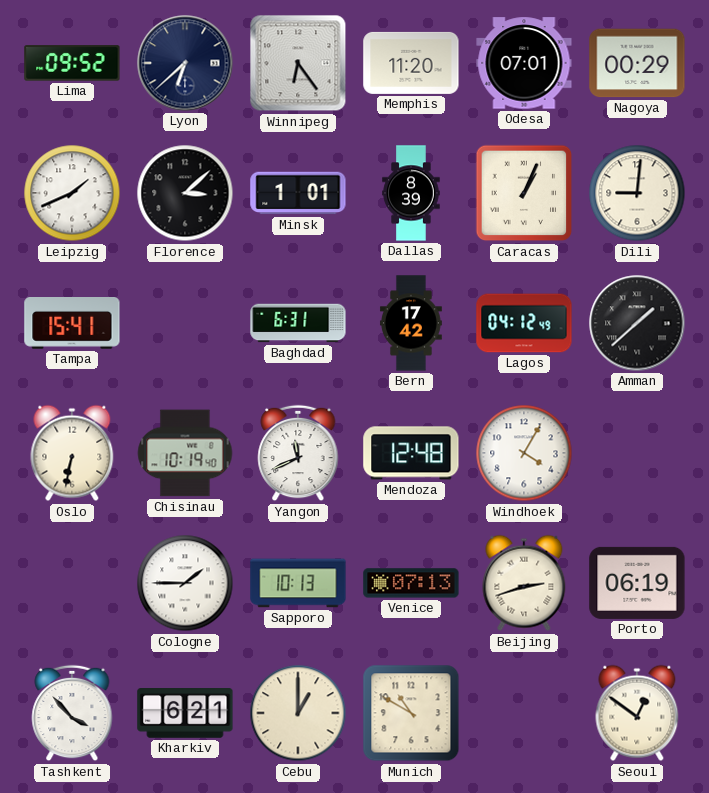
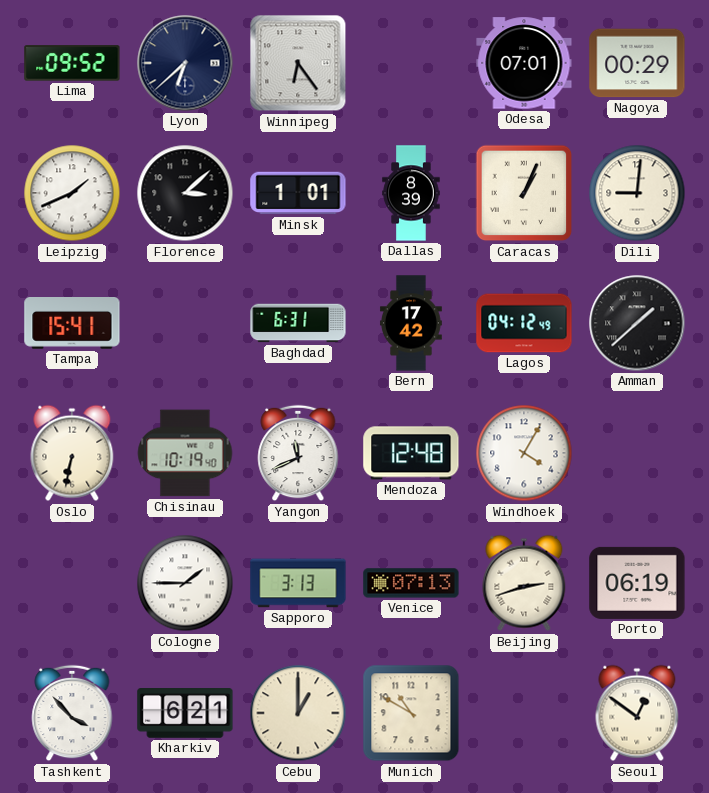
Memphis: 11:20 -> none (411, 63)
Sapporo: 10:13 -> 3:13 (298, 583)
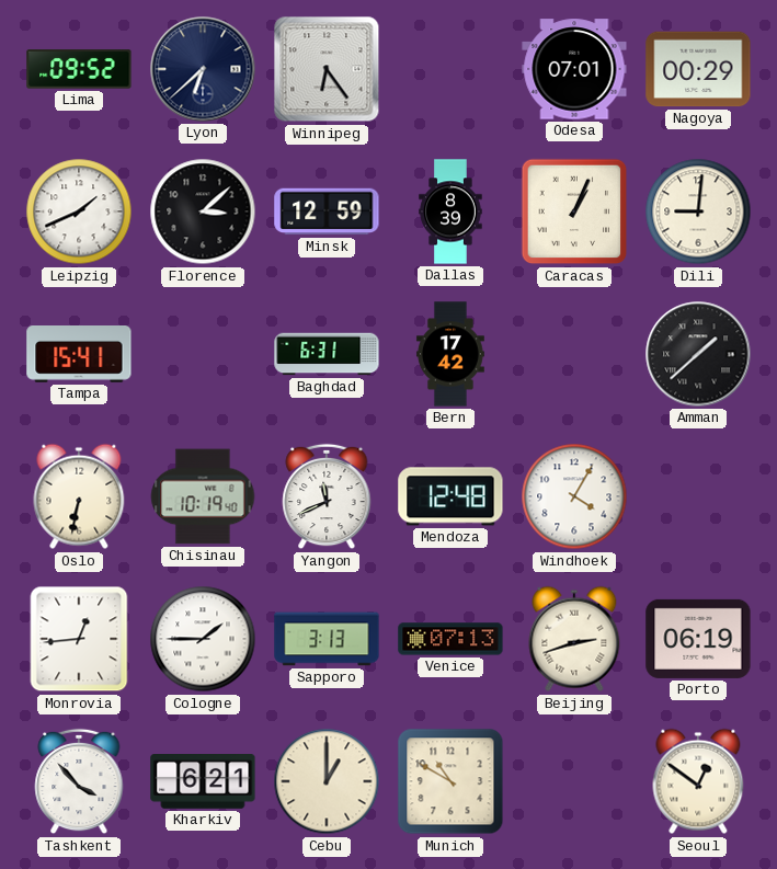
Minsk: 1:01 -> 12:59 (327, 211)
Lagos: 04:12 -> none (524, 323)
Monrovia: none -> 12:44 (79, 639)
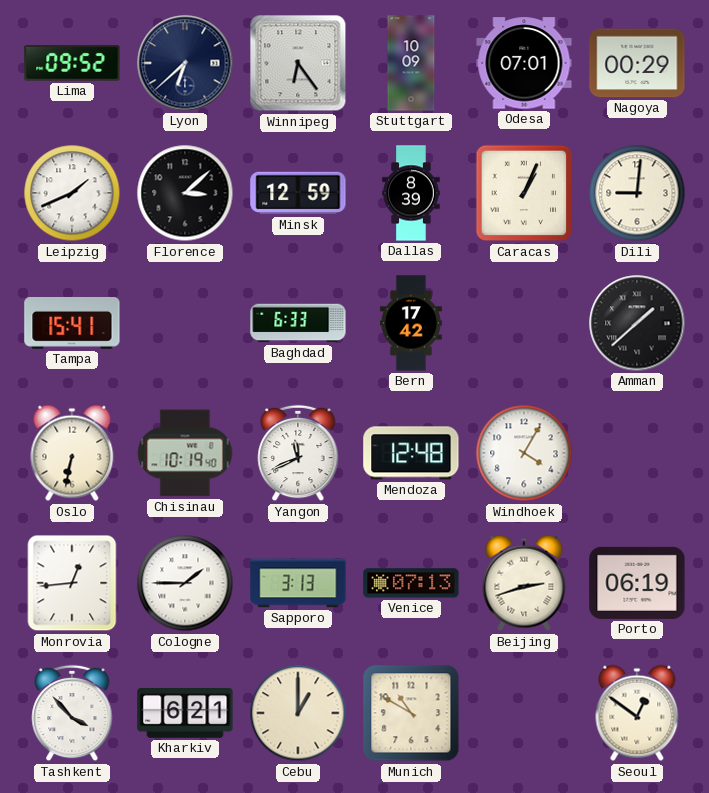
Stuttgart: none -> 10:09 (411, 63)
Baghdad: 6:31 -> 6:33 (298, 323)
